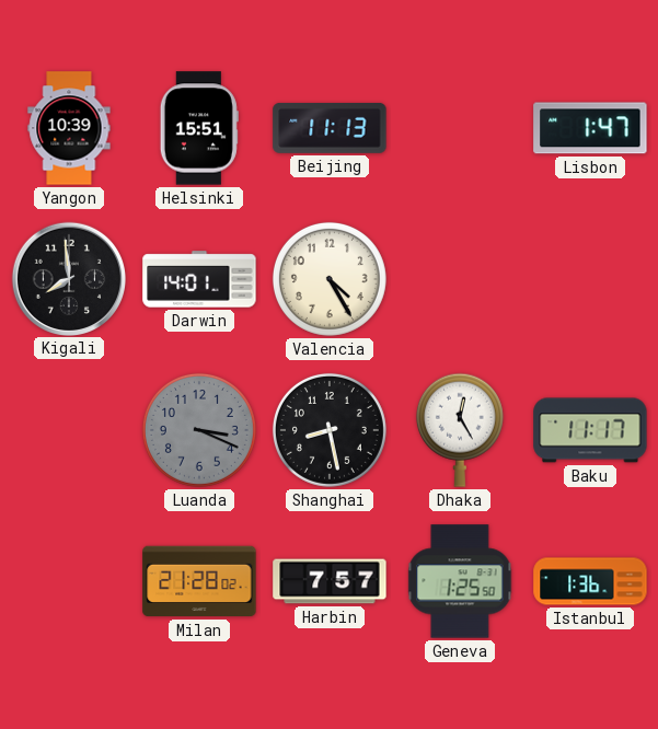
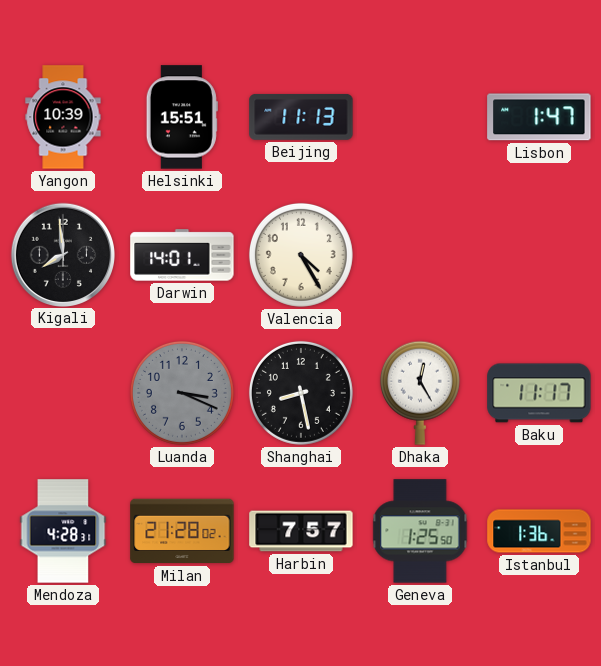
Mendoza: none -> 4:28 (63, 531)
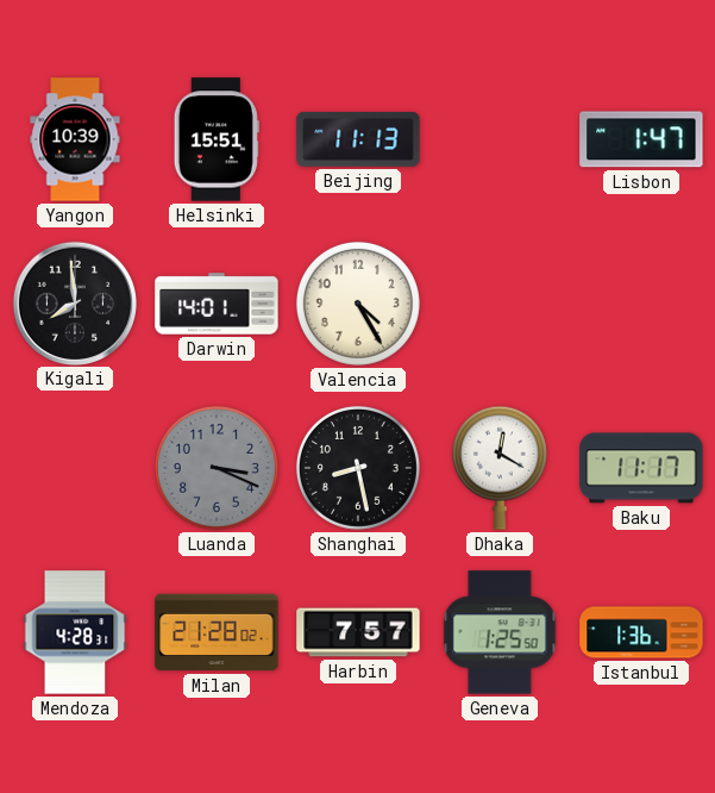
Dhaka: 12:25 -> 12:20 (500, 468)
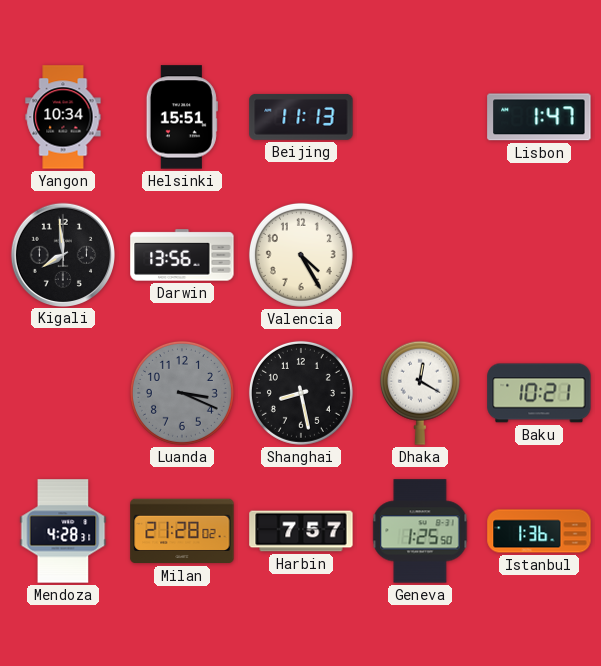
Yangon: 10:39 -> 10:34 (63, 117)
Darwin: 14:01 -> 13:56 (182, 255)
Baku: 11:17 -> 10:21 (539, 393)
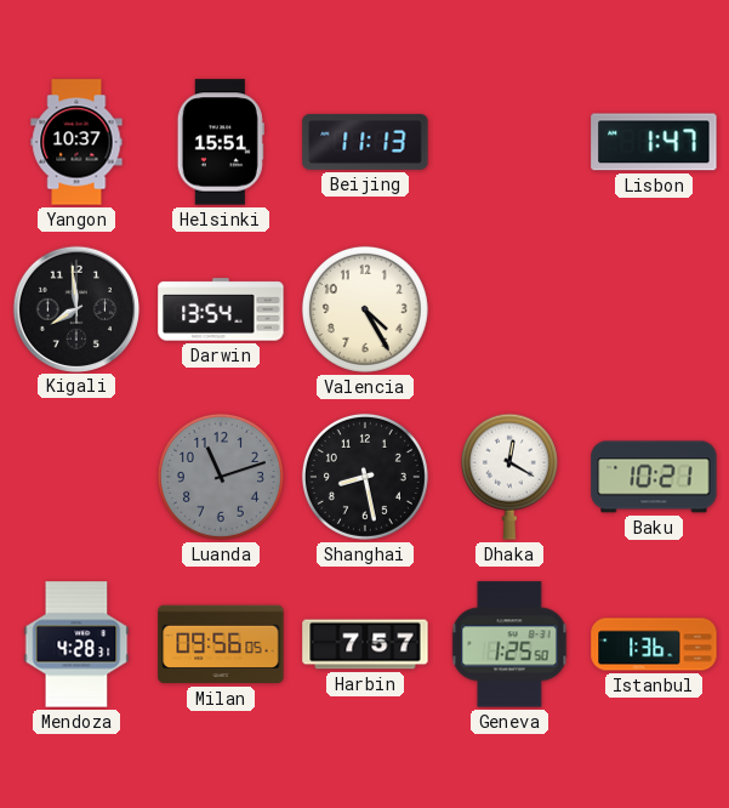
Yangon: 10:34 -> 10:37 (76, 142)
Darwin: 13:56 -> 13:54 (221, 309)
Luanda: 3:19 -> 11:12 (221, 477)
Milan: 21:28 -> 09:56 (221, 644)
